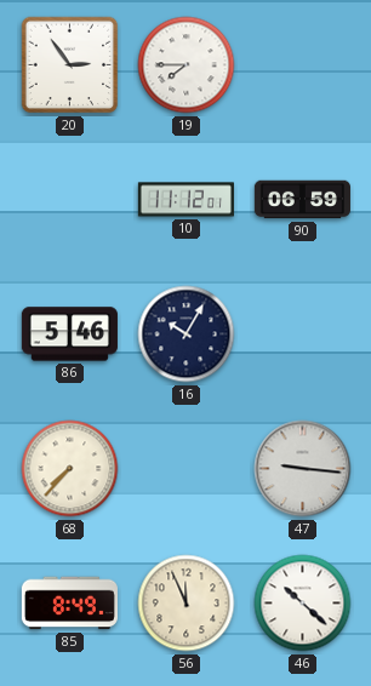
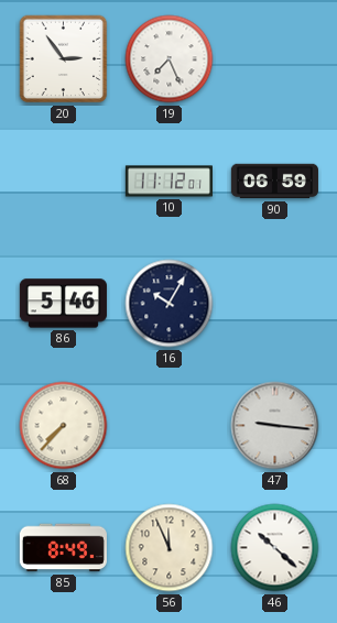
19: 7:45 -> 7:26 (170, 59)
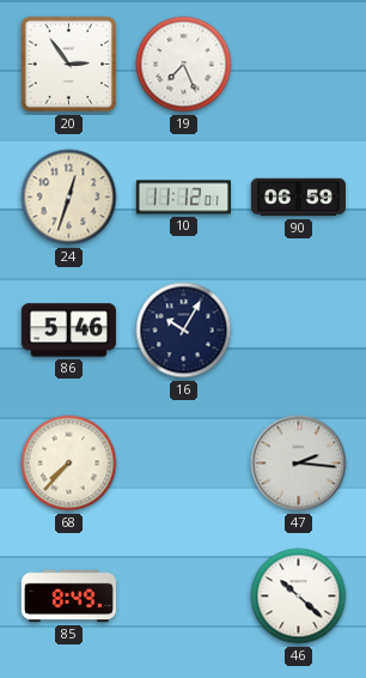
24: none -> 12:33 (69, 198)
47: 9:16 -> 2:16 (299, 464)
56: 11:56 -> none (170, 548)
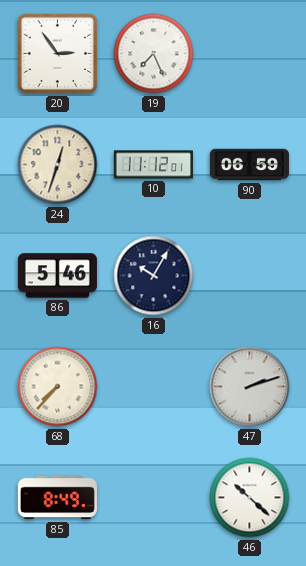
47: 2:16 -> 2:12 (250, 387)
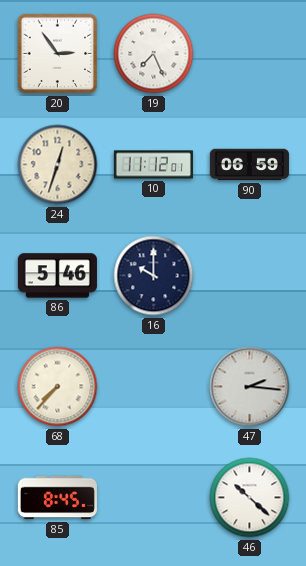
16: 10:05 -> 10:00 (154, 276)
47: 2:12 -> 2:16 (250, 387)
85: 8:49 -> 8:45 (57, 498)
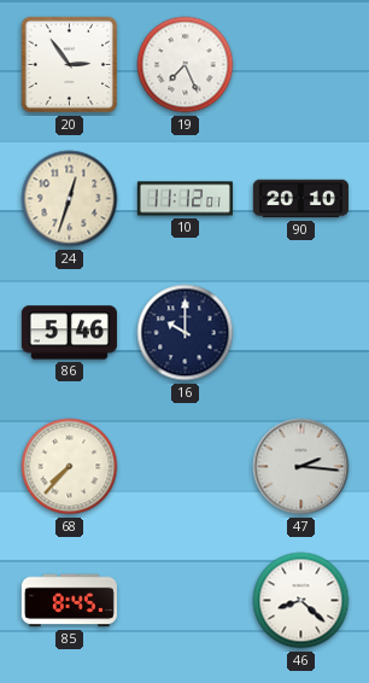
90: 06:59 -> 20:10 (300, 199)
46: 10:22 -> 8:22 (301, 601)
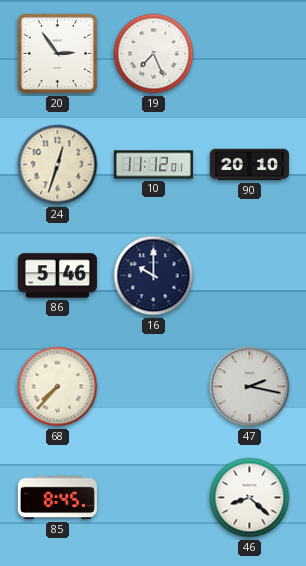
47: 2:16 -> 2:17 (250, 387)
